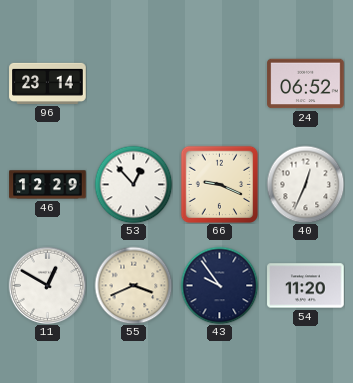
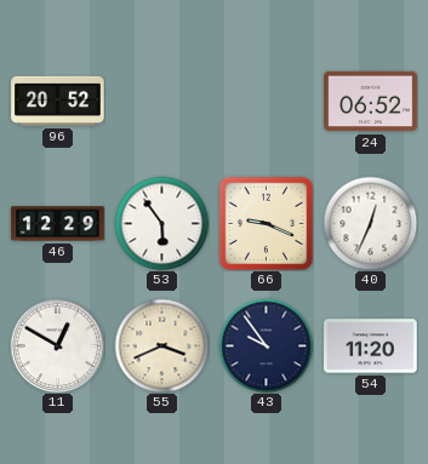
96: 23:14 -> 20:52 (58, 101)
53: 12:53 -> 5:54 (161, 223)
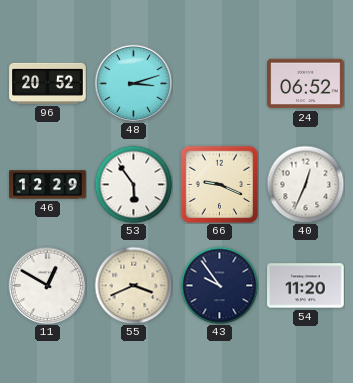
48: none -> 3:12 (133, 83)
